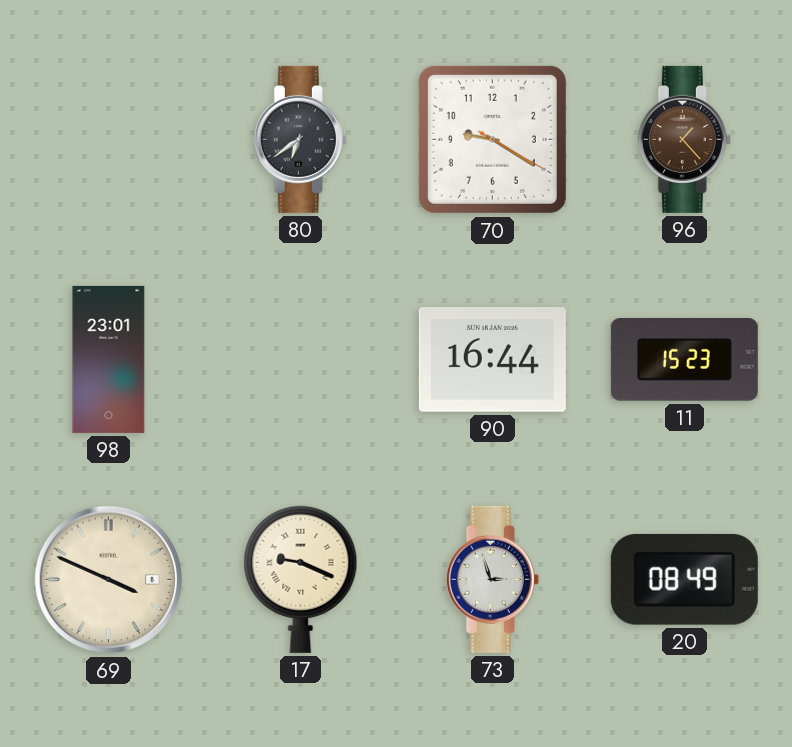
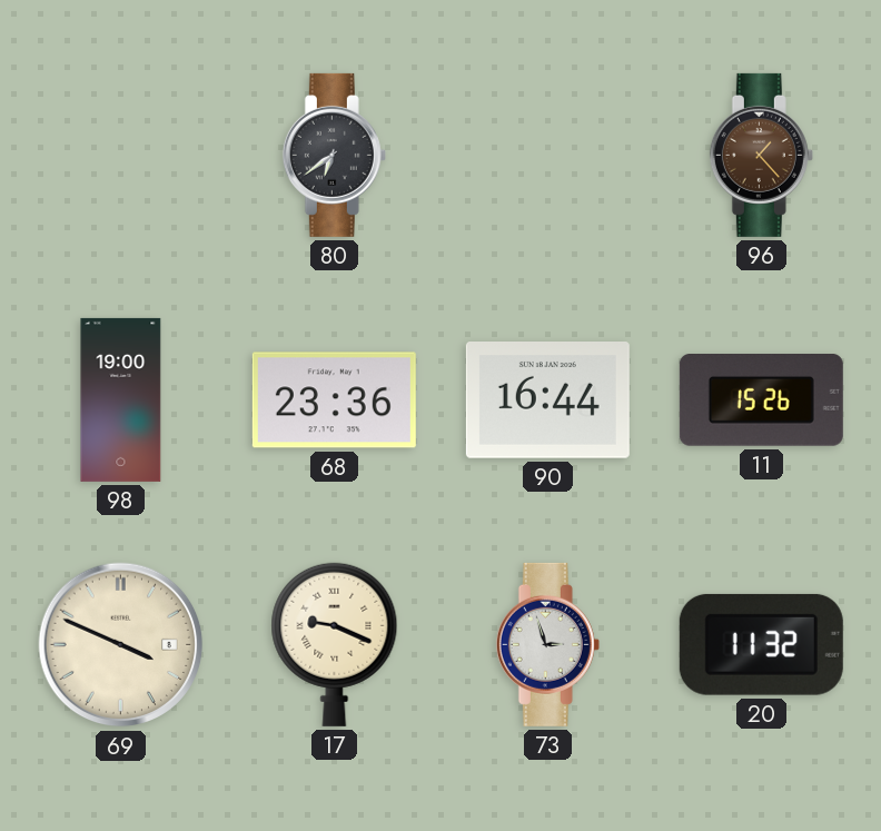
70: 9:20 -> none (492, 139)
98: 23:01 -> 19:00 (121, 399)
68: none -> 23:36 (334, 400)
11: 15:23 -> 15:26 (761, 400)
20: 08:49 -> 11:32 (761, 644)
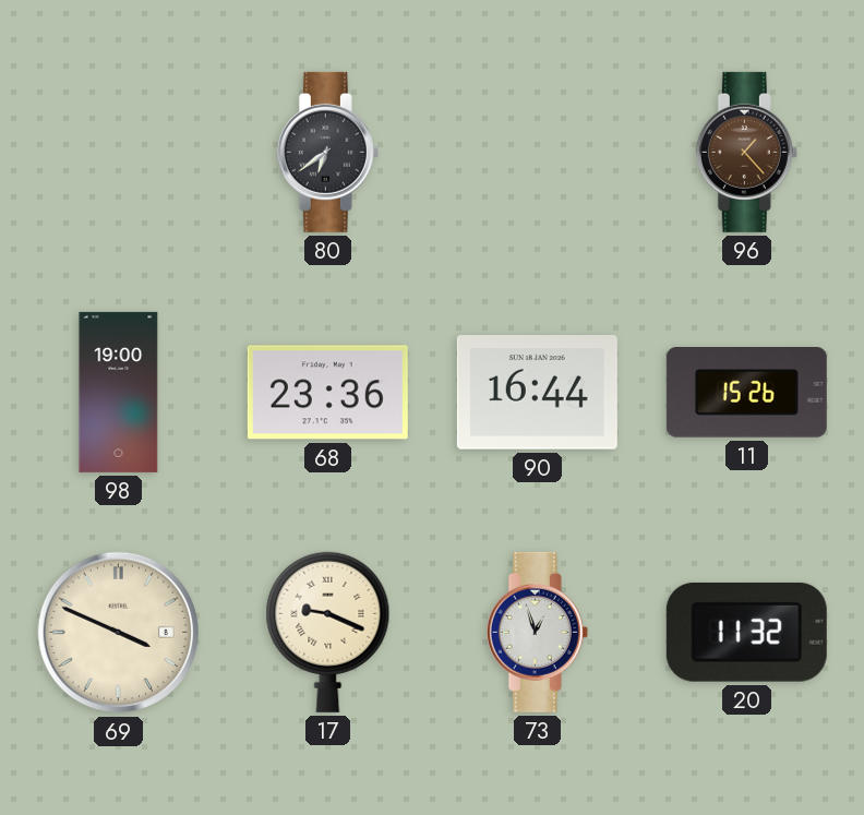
73: 2:57 -> 12:57 (537, 632)
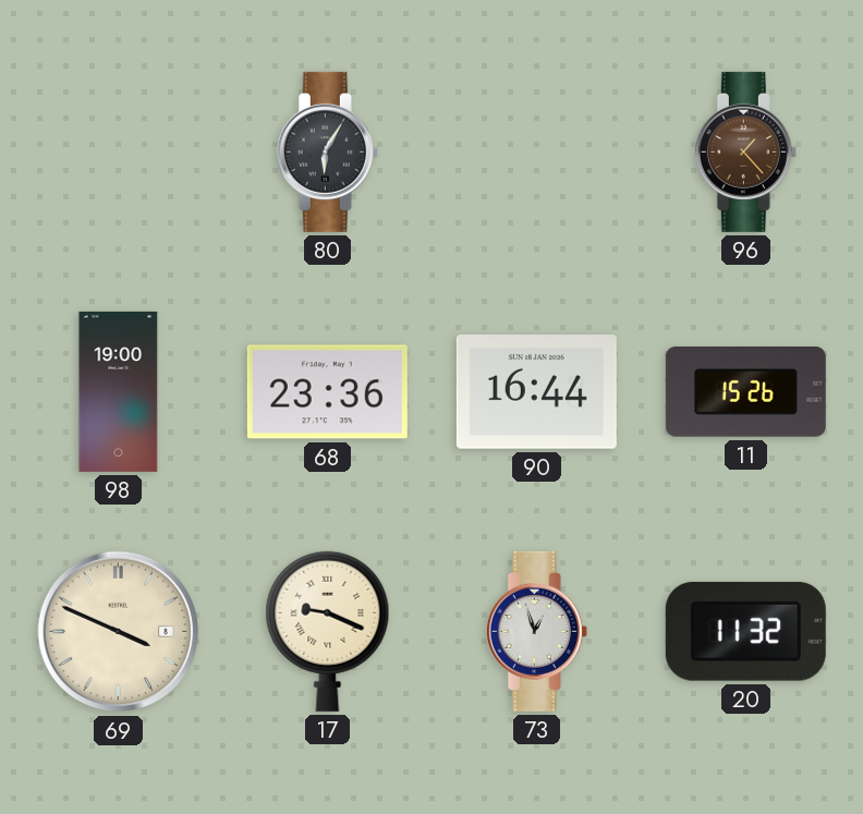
80: 6:39 -> 6:05 (327, 151)
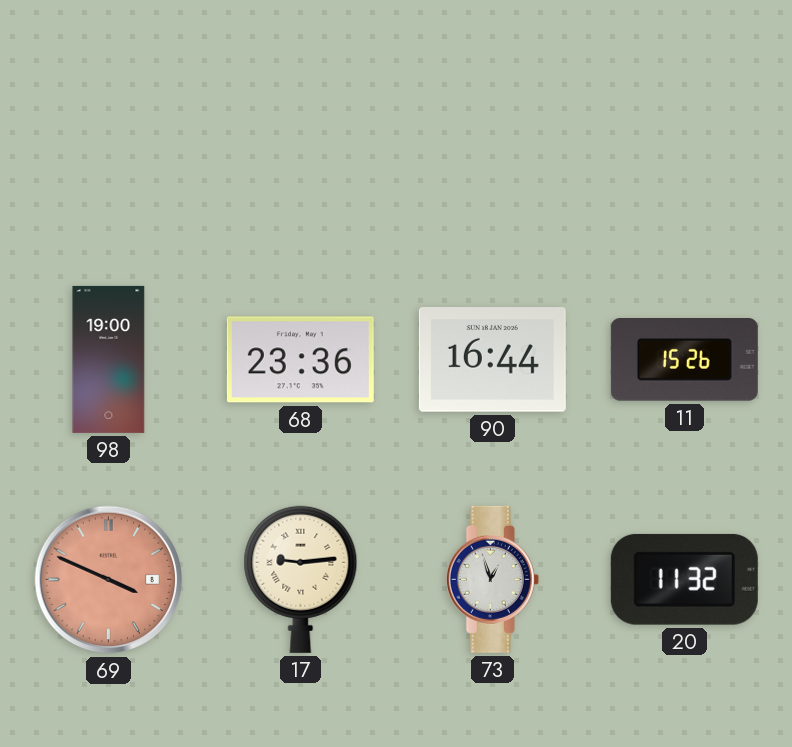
80: 6:05 -> none (327, 151)
96: 1:23 -> none (745, 151)
69 dial: cream -> salmon (109, 580)
17: 9:19 -> 9:14 (301, 579)
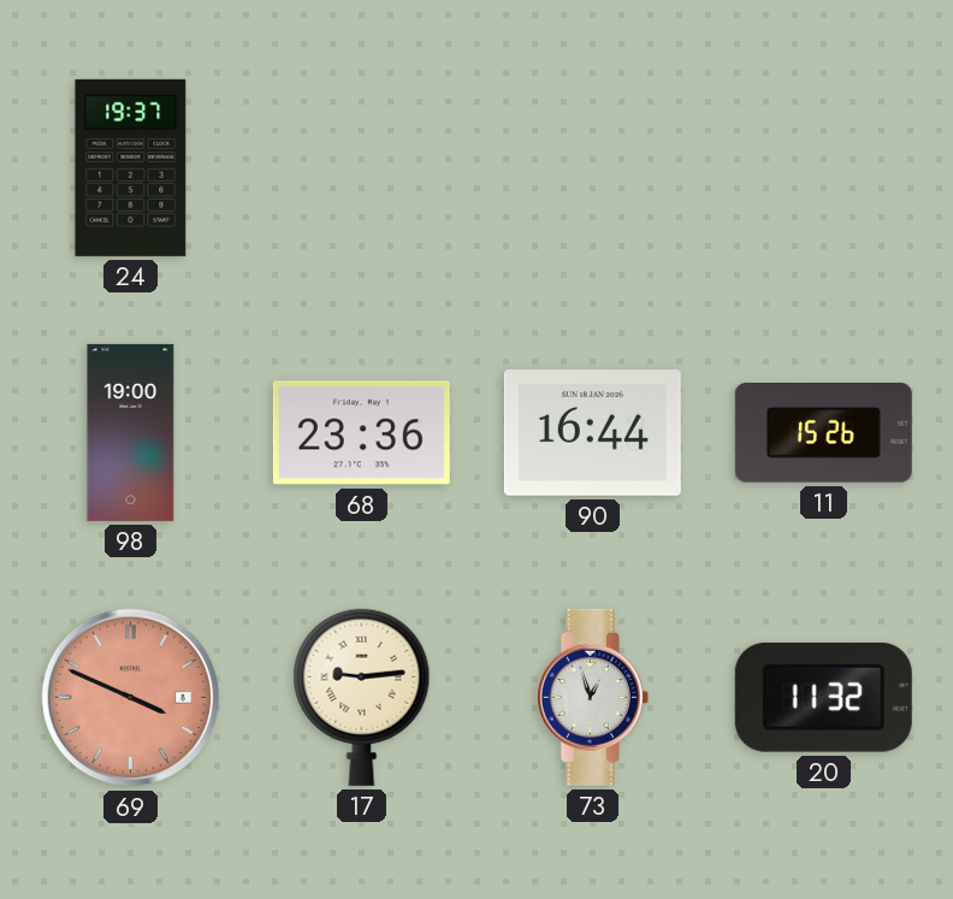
24: none -> 19:37 (131, 167)
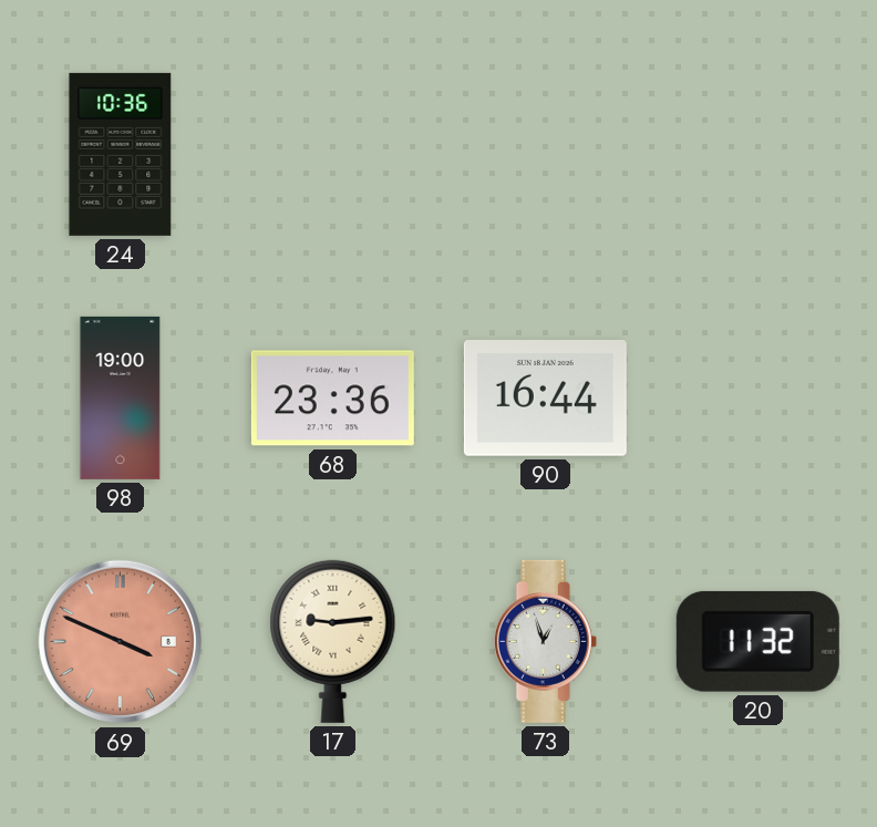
24: 19:37 -> 10:36 (121, 154)
11: 15:26 -> none (823, 433)
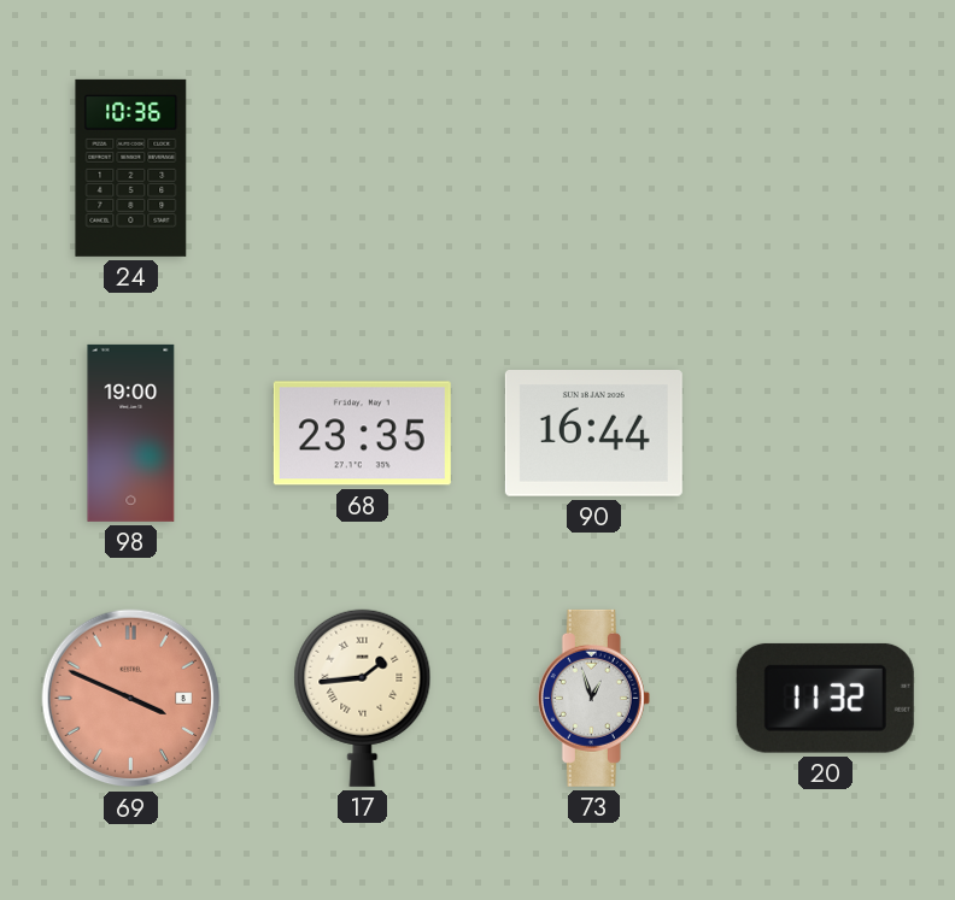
68: 23:36 -> 23:35 (362, 434)
17: 9:14 -> 1:44 (363, 698)
